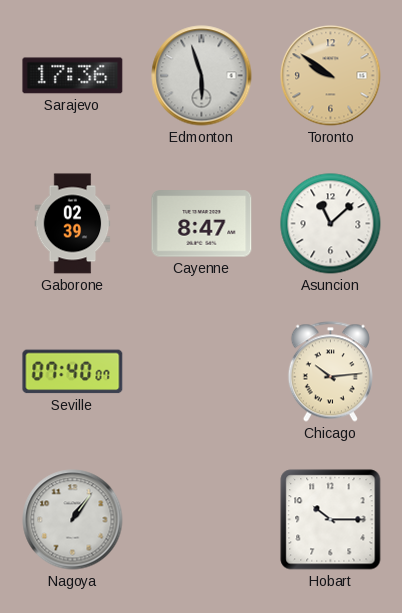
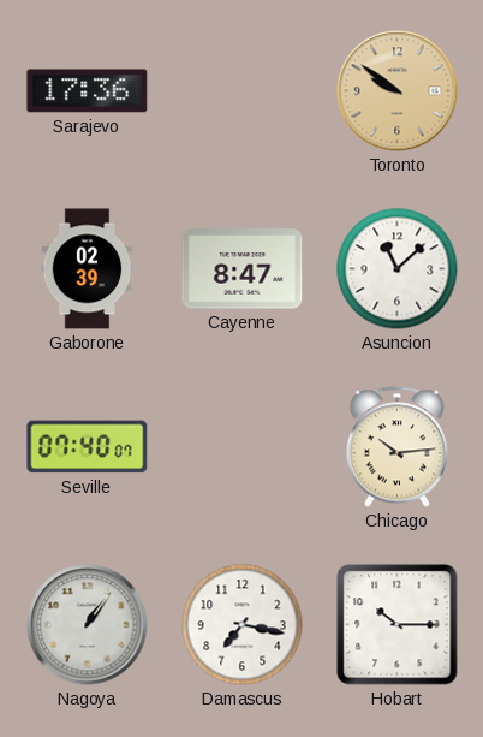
Edmonton: 5:57 -> none (202, 76)
Damascus: none -> 7:17 (243, 625)
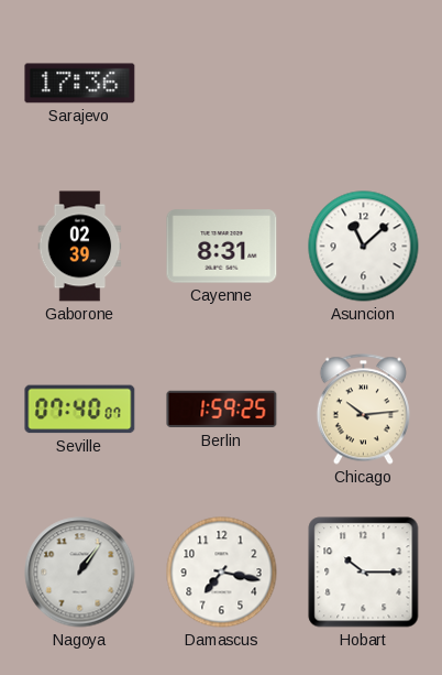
Toronto: 9:51 -> none (398, 91)
Cayenne: 8:47 -> 8:31 (222, 247)
Berlin: none -> 1:59 (222, 410)
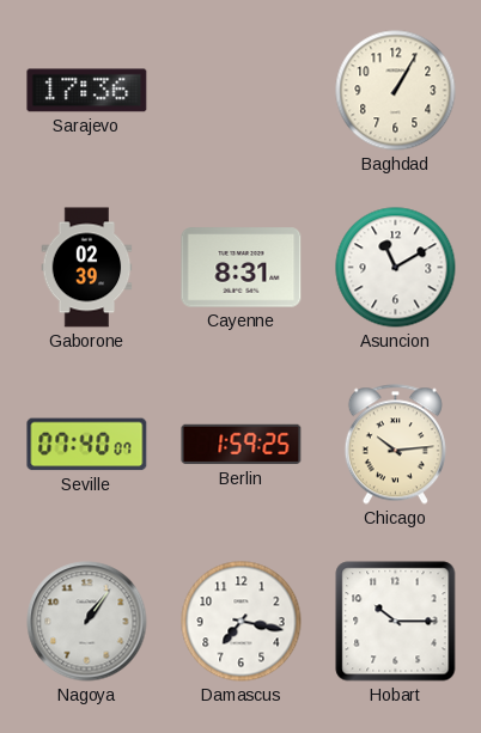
Baghdad: none -> 1:05 (396, 91)
Asuncion: 11:08 -> 11:10 (396, 268)
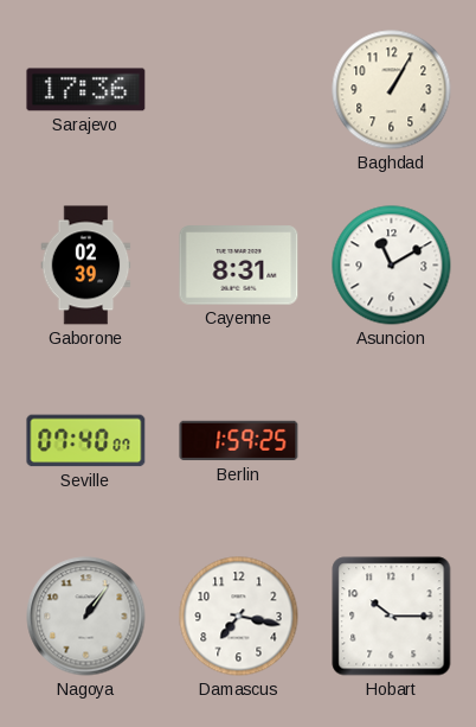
Chicago: 10:14 -> none (395, 445)
